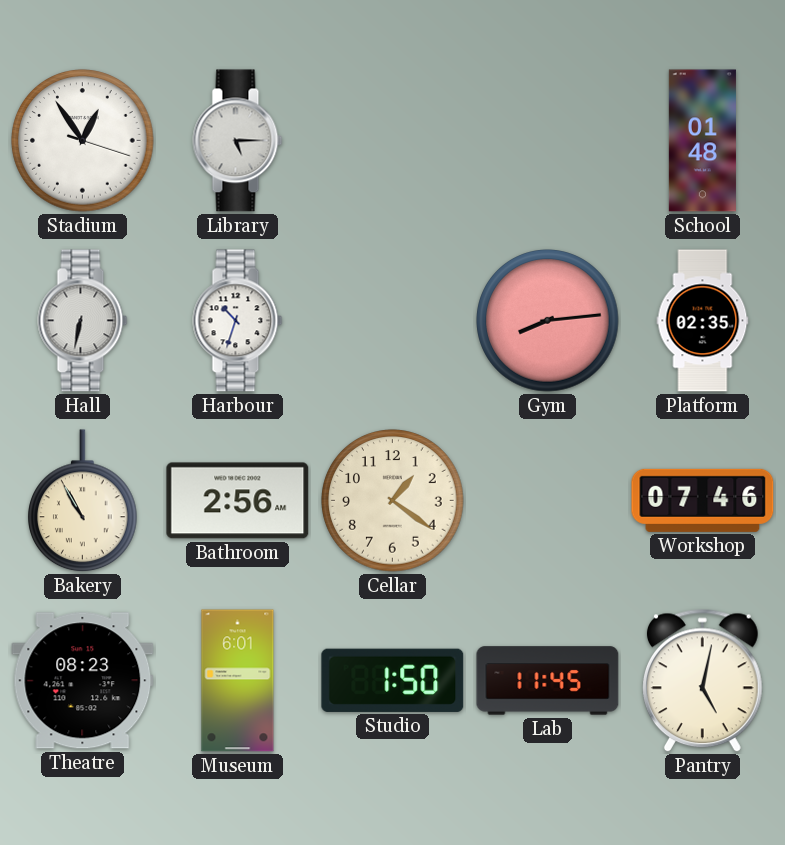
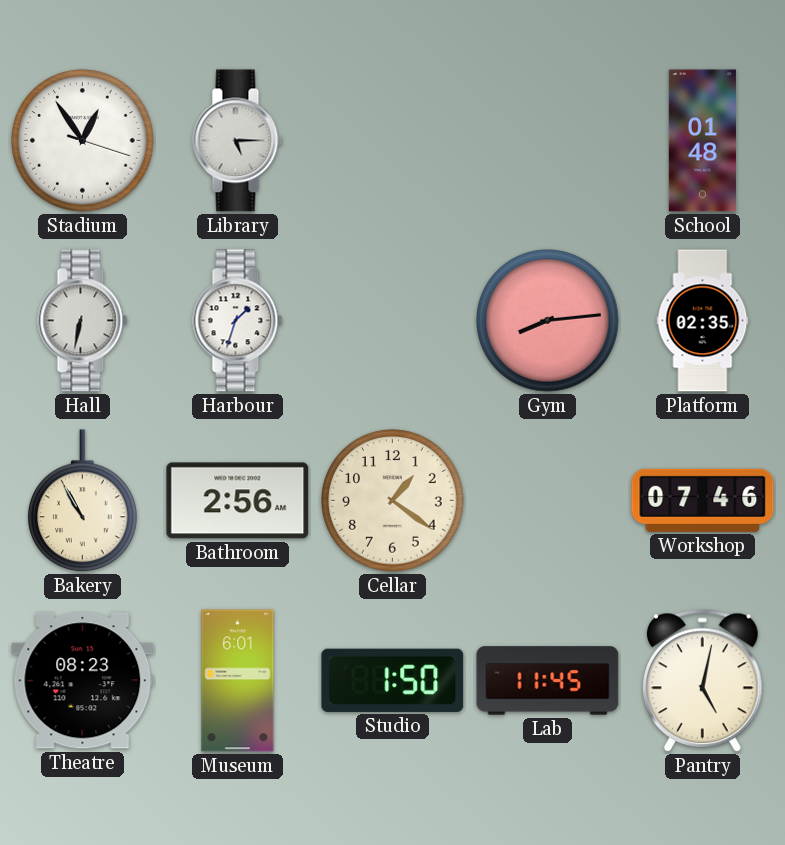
Harbour: 10:33 -> 1:33 (238, 321)
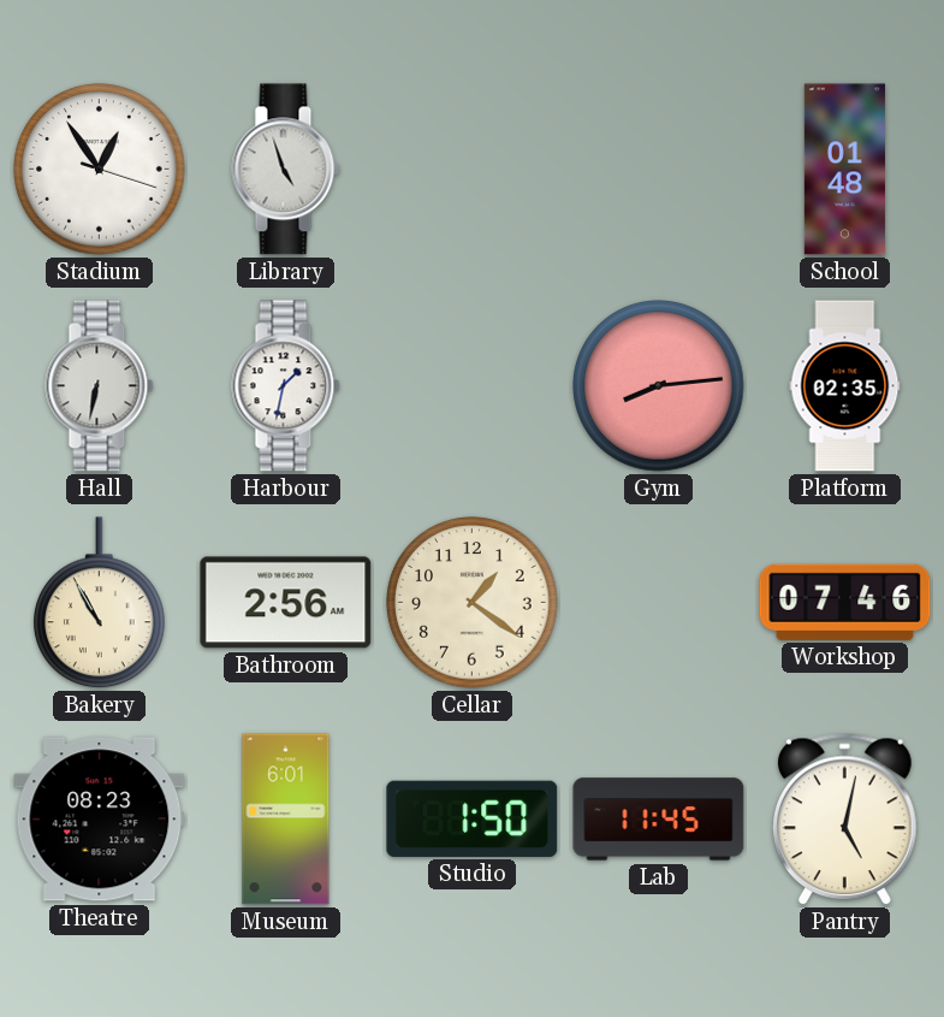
Library: 5:15 -> 4:57 (286, 170)
Harbour: 1:33 -> 1:32 (286, 386)
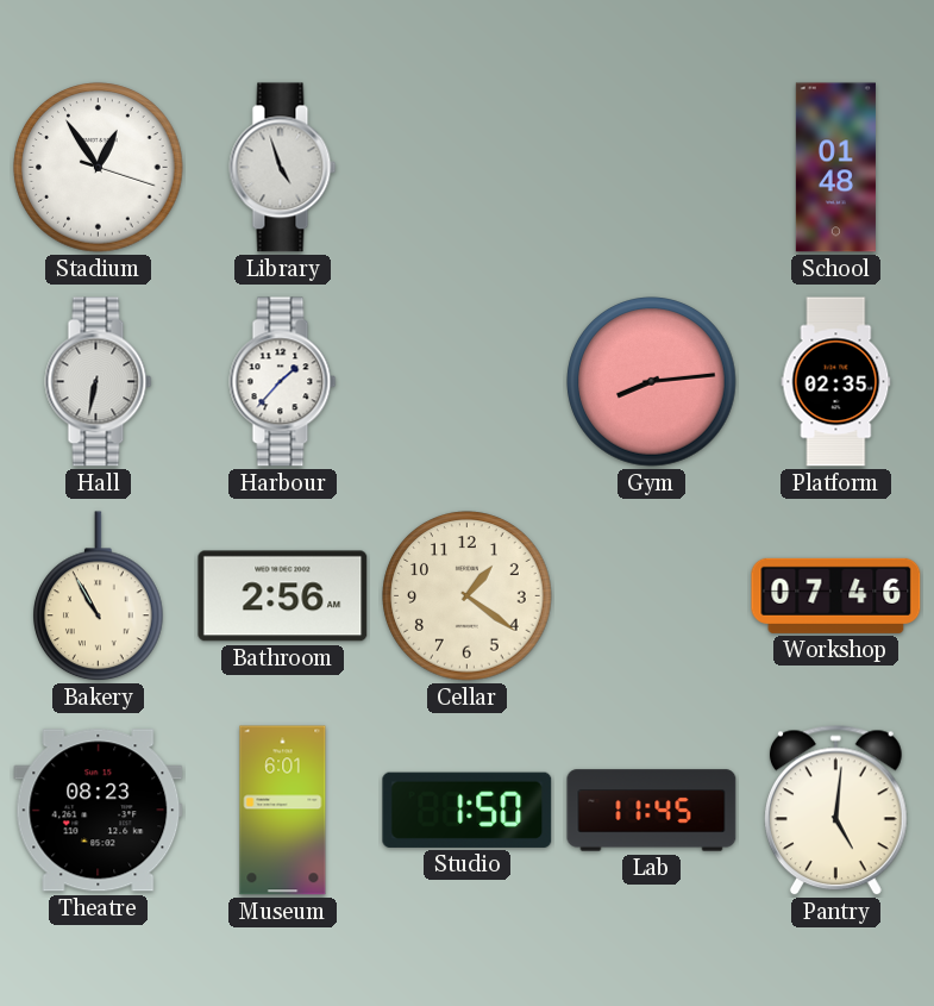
Harbour: 1:32 -> 1:37 (283, 382)
Pantry: 5:02 -> 5:01 (835, 811)
